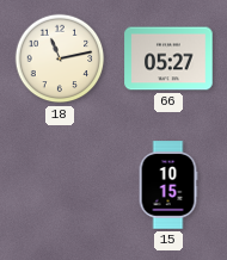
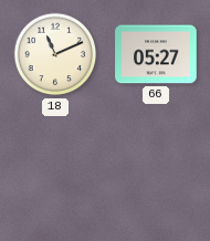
18: 11:13 -> 11:11 (55, 54)
15: 10:15 -> none (168, 185)
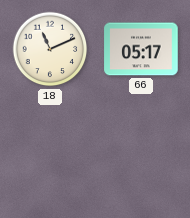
66: 05:27 -> 05:17 (141, 49)
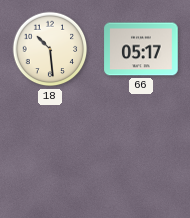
18: 11:11 -> 10:29 (50, 49)
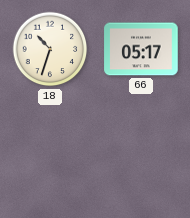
18: 10:29 -> 10:33 (50, 49)
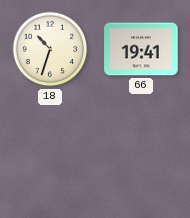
66: 05:17 -> 19:41 (141, 49)
